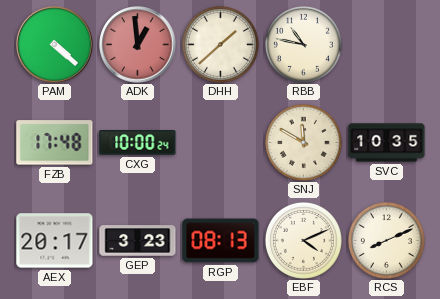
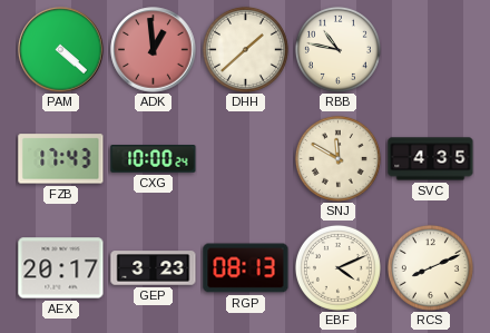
FZB: 17:48 -> 17:43 (61, 159)
SVC: 10:35 -> 4:35 (431, 159)
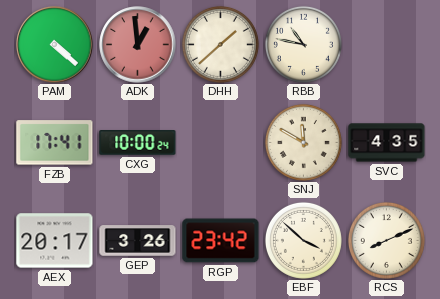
FZB: 17:43 -> 17:41 (55, 143)
GEP: 3:23 -> 3:26 (138, 241)
RGP: 08:13 -> 23:42 (221, 241)
EBF: 4:11 -> 3:52 (303, 240)
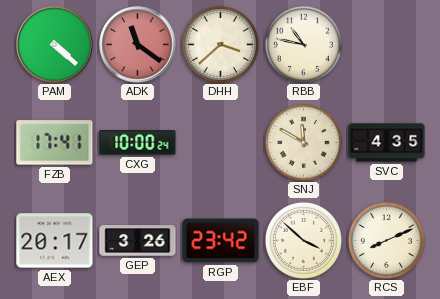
ADK: 12:59 -> 11:21 (138, 45)
DHH: 1:38 -> 3:38 (220, 44)
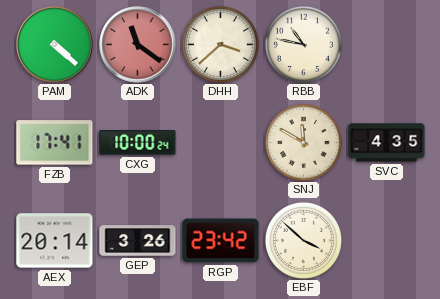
AEX: 20:17 -> 20:14 (55, 241)
RCS: 8:11 -> none (386, 240)
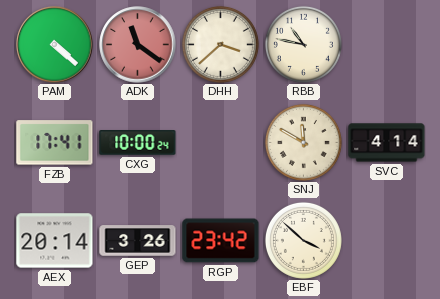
SVC: 4:35 -> 4:14 (387, 143)
